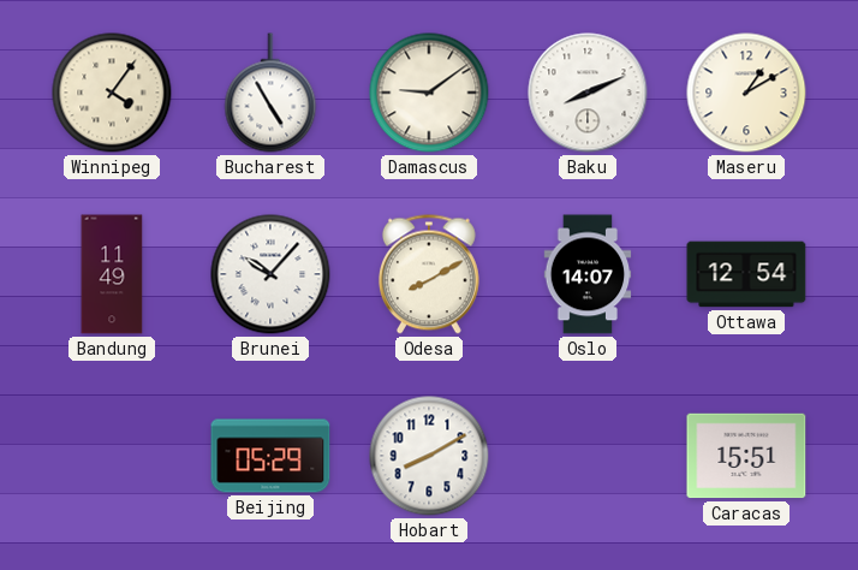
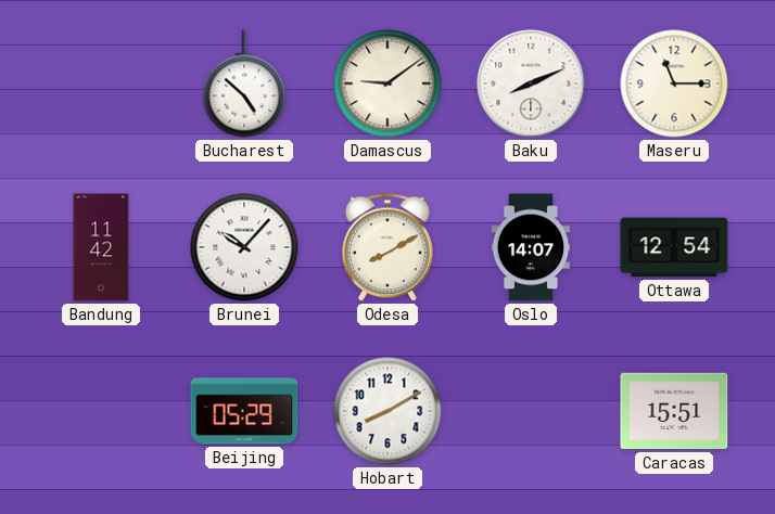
Winnipeg: 4:06 -> none (112, 93)
Bucharest: 4:55 -> 4:52 (244, 83)
Maseru: 1:10 -> 11:15 (674, 83)
Bandung: 11:49 -> 11:42 (101, 247)
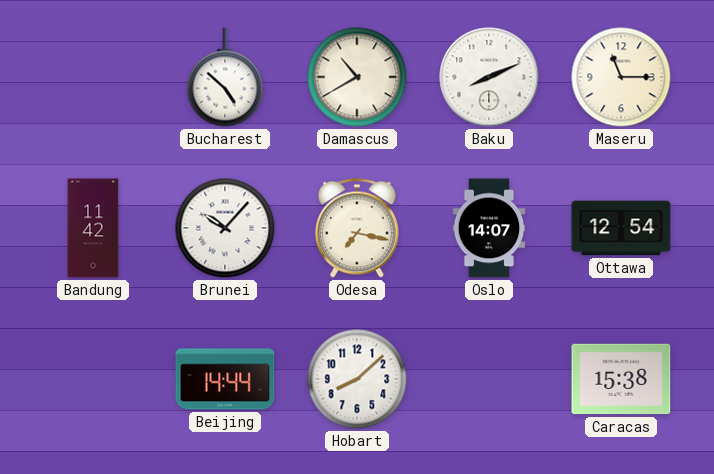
Damascus: 9:09 -> 10:40 (357, 77)
Odesa: 8:10 -> 7:17 (357, 228)
Beijing: 05:29 -> 14:44 (225, 379)
Hobart: 8:10 -> 8:08 (357, 379)
Caracas: 15:51 -> 15:38 (621, 379)
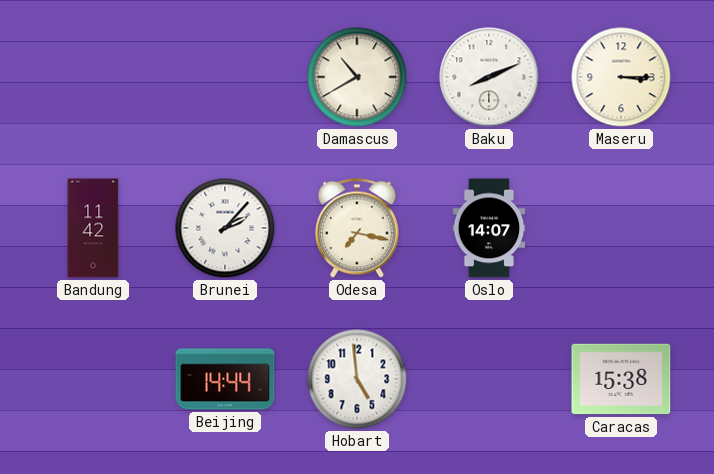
Bucharest: 4:52 -> none (225, 77)
Maseru: 11:15 -> 3:15 (621, 77)
Brunei: 10:07 -> 2:07 (225, 228)
Ottawa: 12:54 -> none (621, 228)
Hobart: 8:08 -> 4:59 (357, 379)
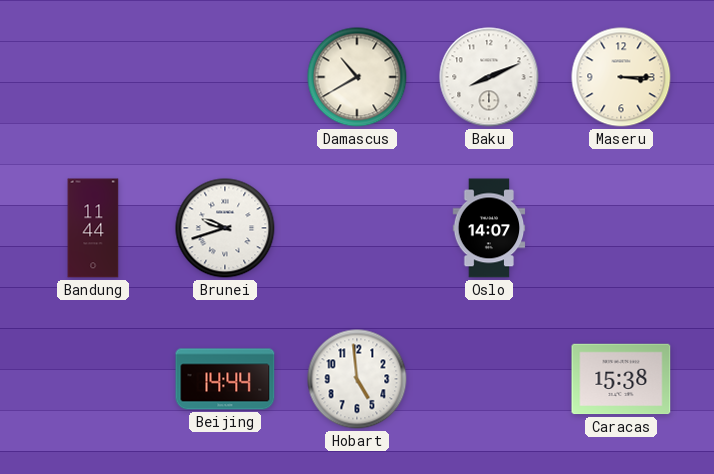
Bandung: 11:42 -> 11:44 (93, 228)
Brunei: 2:07 -> 9:42 (225, 228)
Odesa: 7:17 -> none (357, 228)
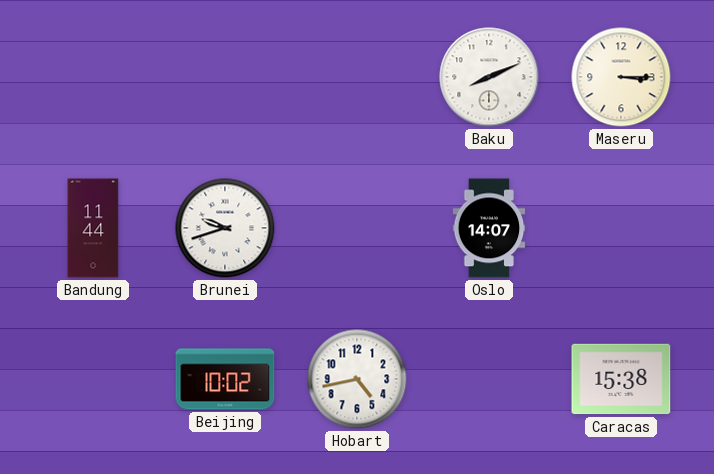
Damascus: 10:40 -> none (357, 77)
Beijing: 14:44 -> 10:02 (225, 379)
Hobart: 4:59 -> 4:43 (357, 379)
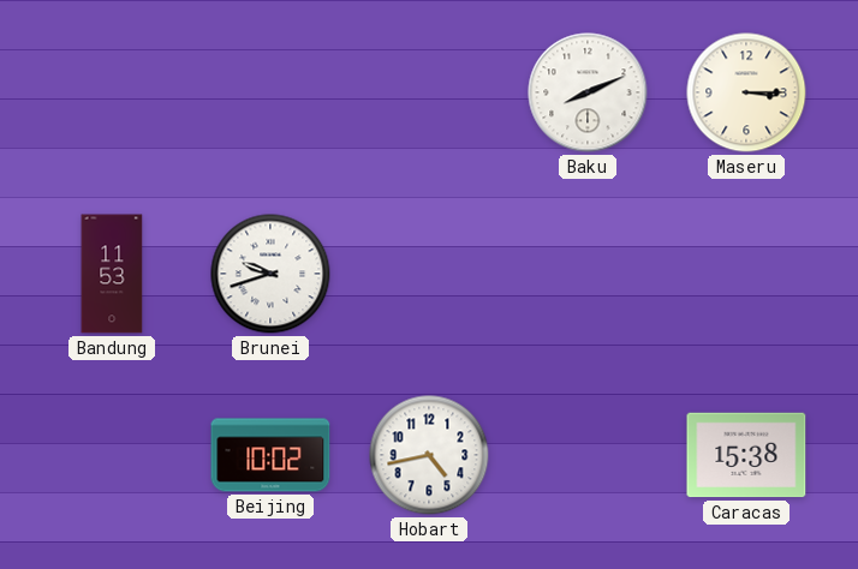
Bandung: 11:44 -> 11:53 (112, 274)
Oslo: 14:07 -> none (489, 228)
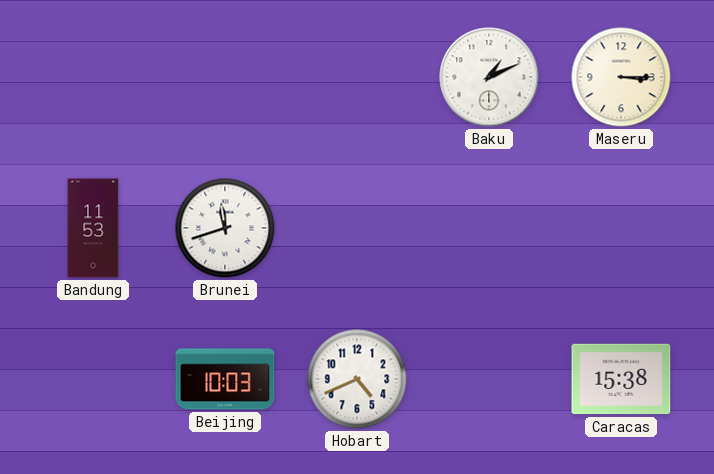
Baku: 8:11 -> 1:11 (489, 77)
Brunei: 9:42 -> 11:42 (225, 228)
Beijing: 10:02 -> 10:03 (225, 379)
Hobart: 4:43 -> 4:41 (357, 379)
